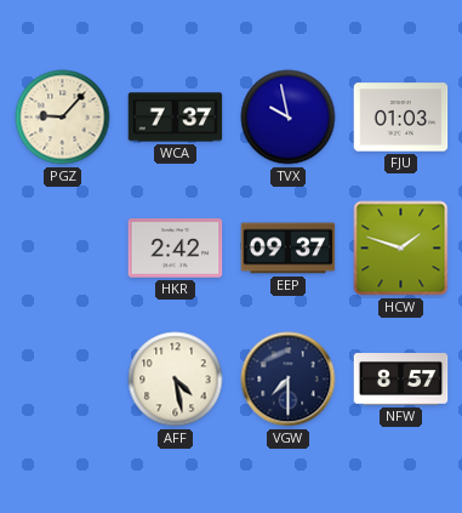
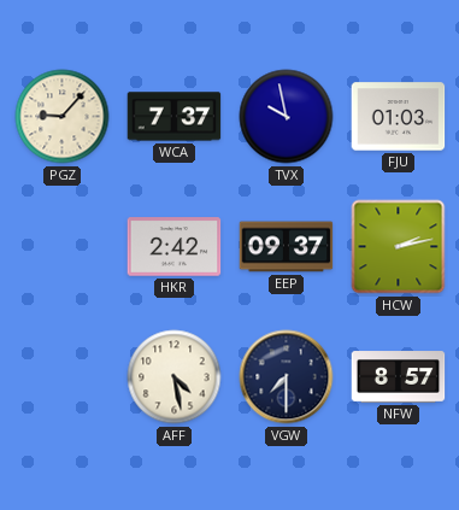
HCW: 1:48 -> 2:13 (399, 247)
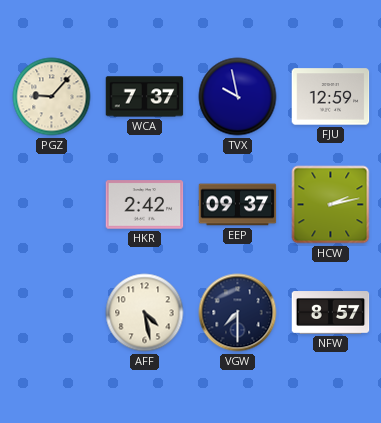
FJU: 01:03 -> 12:59 (331, 97)
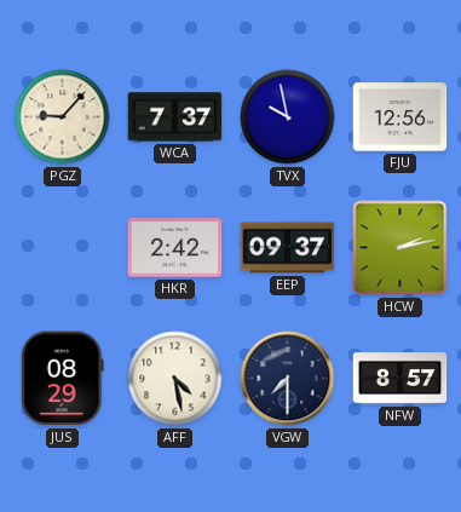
FJU: 12:59 -> 12:56 (401, 117)
JUS: none -> 08:29 (63, 379)
